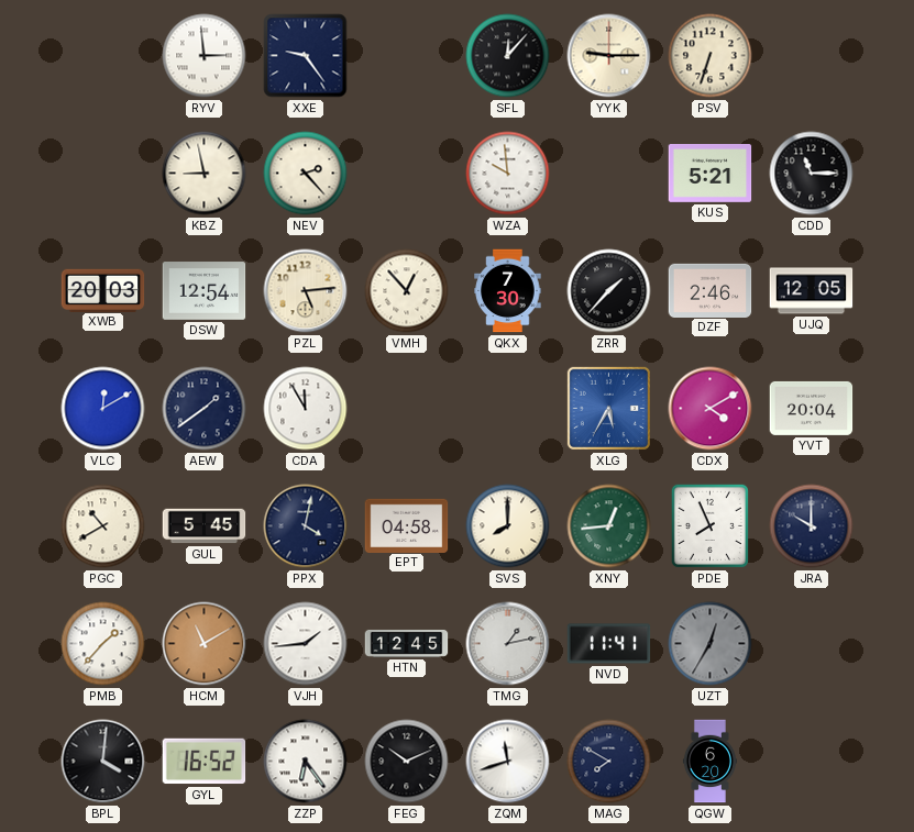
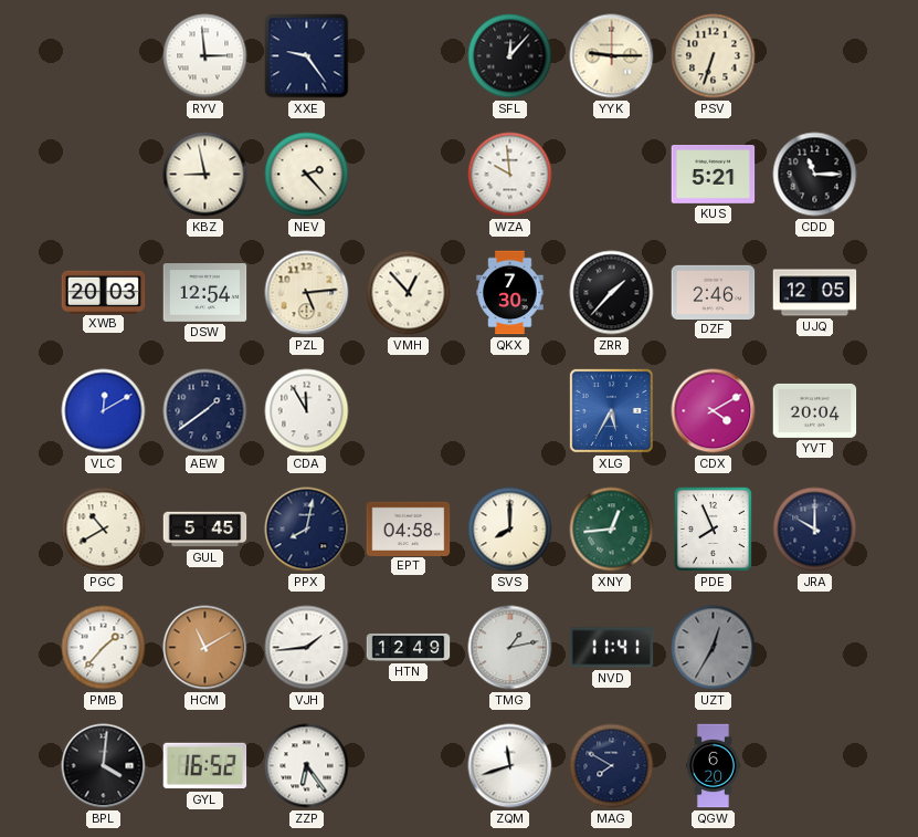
PPX: 4:02 -> 8:02 (307, 530)
HTN: 12:45 -> 12:49 (409, 648)
FEG: 10:11 -> none (407, 762)
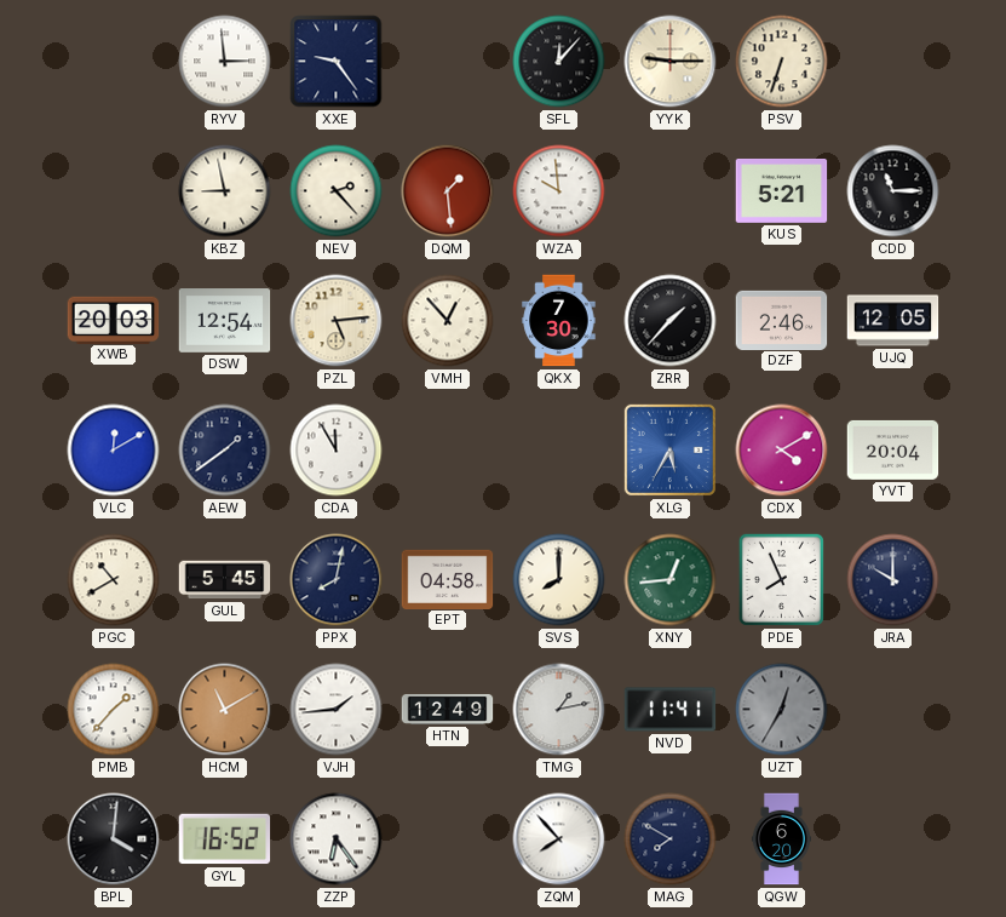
DQM: none -> 1:29 (448, 191)
ZQM: 11:42 -> 7:53 (559, 839)
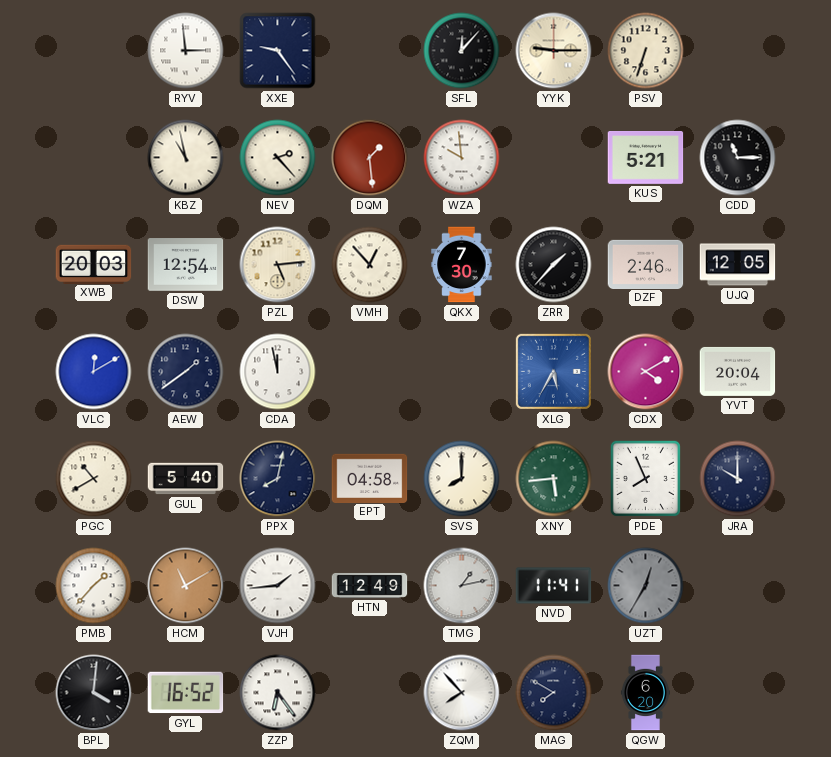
KBZ: 8:58 -> 10:58 (186, 158)
CDA: 11:55 -> 11:58 (278, 372)
GUL: 5:45 -> 5:40 (186, 479)
XNY: 12:44 -> 5:44 (554, 479)
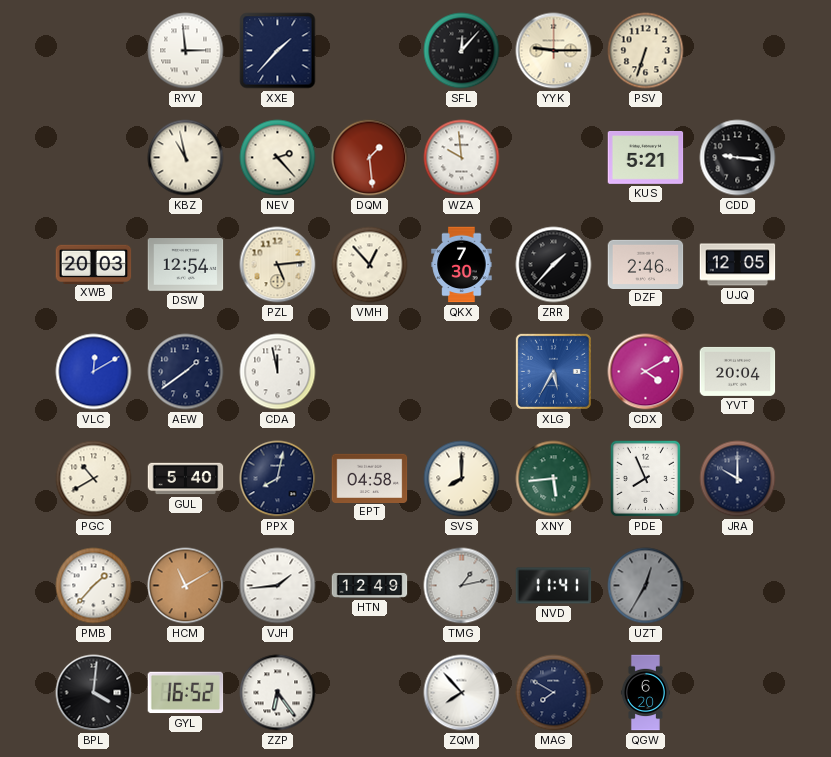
XXE: 9:24 -> 1:37 (278, 51)
CDD: 11:15 -> 9:16 (738, 158)
